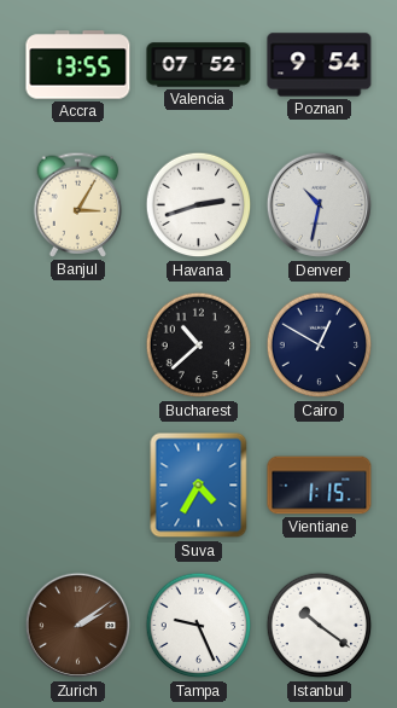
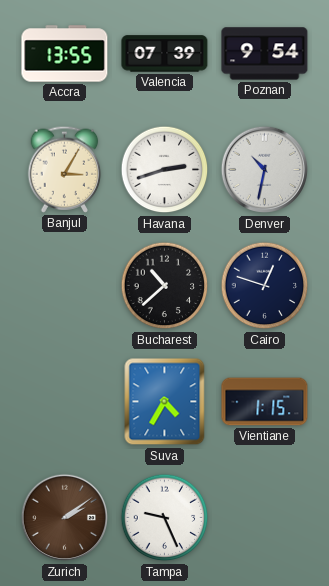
Valencia: 07:52 -> 07:39 (165, 54)
Cairo: 12:50 -> 12:48 (265, 286)
Istanbul: 10:21 -> none (320, 626)
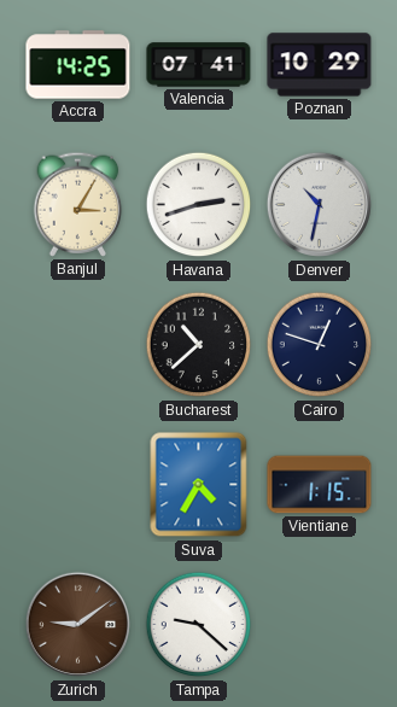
Accra: 13:55 -> 14:25 (78, 65)
Valencia: 07:39 -> 07:41 (199, 65)
Poznan: 9:54 -> 10:29 (320, 65)
Zurich: 2:09 -> 9:09 (78, 625)
Tampa: 9:26 -> 9:22 (199, 625)
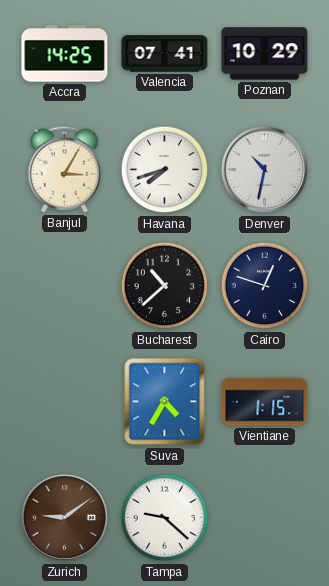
Havana: 2:42 -> 7:42 (165, 170)
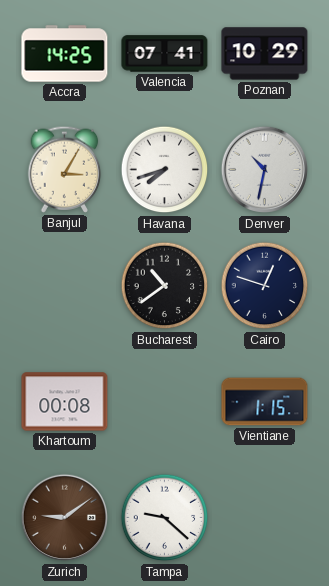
Bucharest: 10:38 -> 10:39 (165, 286)
Khartoum: none -> 00:08 (65, 402)
Suva: 4:35 -> none (165, 402)
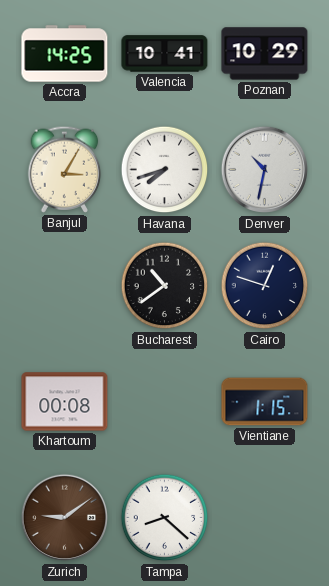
Valencia: 07:41 -> 10:41 (165, 54)
Tampa: 9:22 -> 8:22 (165, 518)
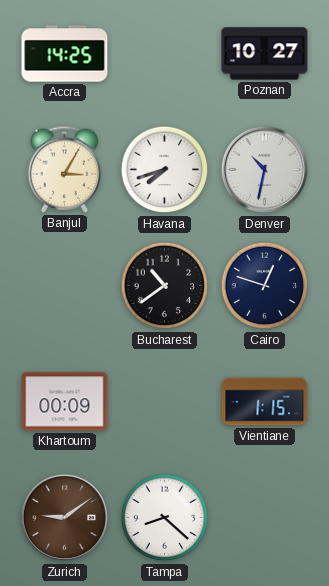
Valencia: 10:41 -> none (165, 54)
Poznan: 10:29 -> 10:27 (265, 54)
Khartoum: 00:08 -> 00:09 (65, 402)
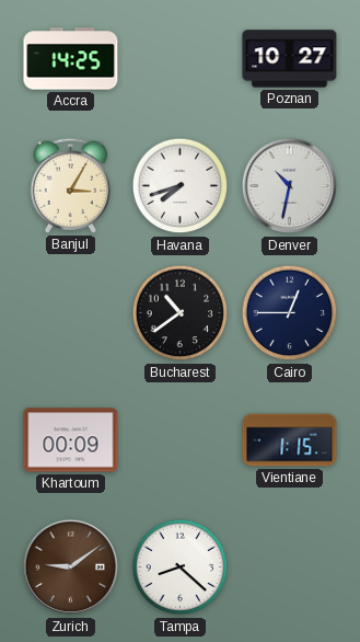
Cairo: 12:48 -> 12:45 (290, 313)
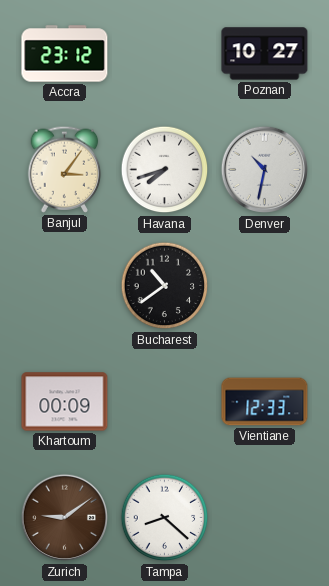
Accra: 14:25 -> 23:12 (65, 54)
Banjul: 3:05 -> 3:06 (65, 169)
Cairo: 12:45 -> none (290, 313)
Vientiane: 1:15 -> 12:33 (265, 402)
